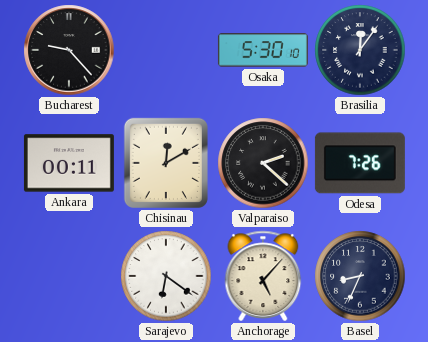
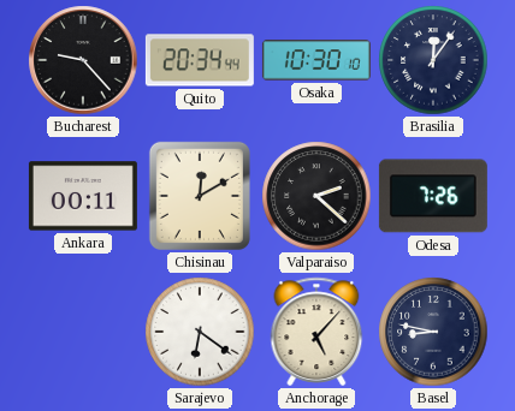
Quito: none -> 20:34 (200, 60)
Osaka: 5:30 -> 10:30 (316, 60)
Basel: 8:34 -> 8:47 (433, 332)
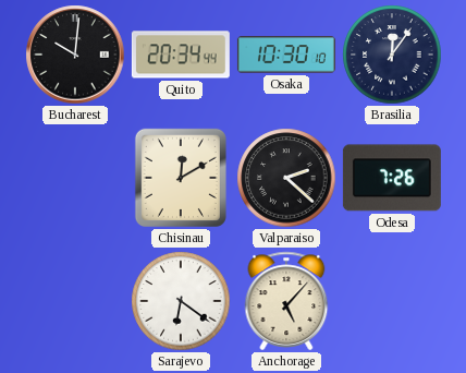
Bucharest: 9:23 -> 10:01 (75, 55)
Ankara: 00:11 -> none (83, 196)
Basel: 8:47 -> none (433, 332)
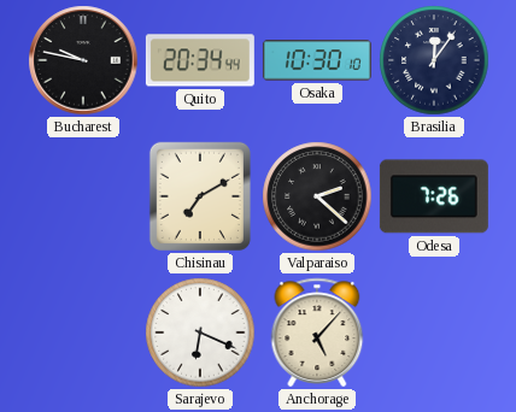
Bucharest: 10:01 -> 9:47 (83, 60)
Chisinau: 12:10 -> 7:10 (200, 196)
Sarajevo: 6:21 -> 6:19 (200, 332)
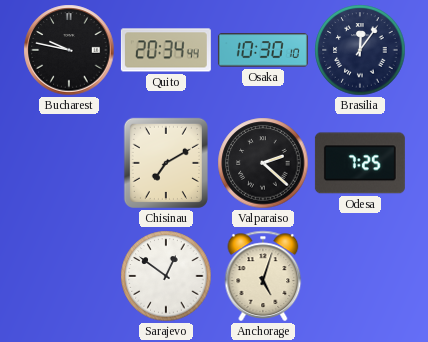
Odesa: 7:26 -> 7:25 (360, 163)
Sarajevo: 6:19 -> 12:51 (166, 276)
Anchorage: 5:07 -> 5:03 (263, 276)
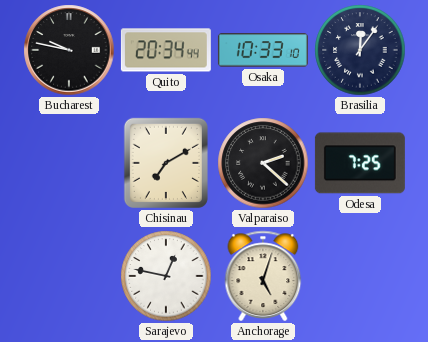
Osaka: 10:30 -> 10:33 (263, 50)
Sarajevo: 12:51 -> 12:47 (166, 276)
